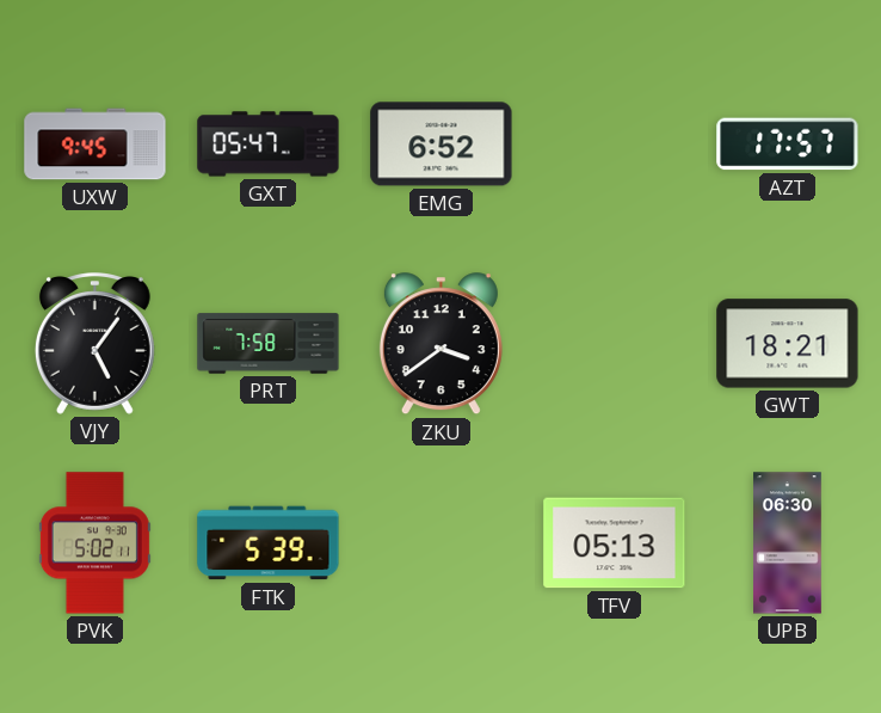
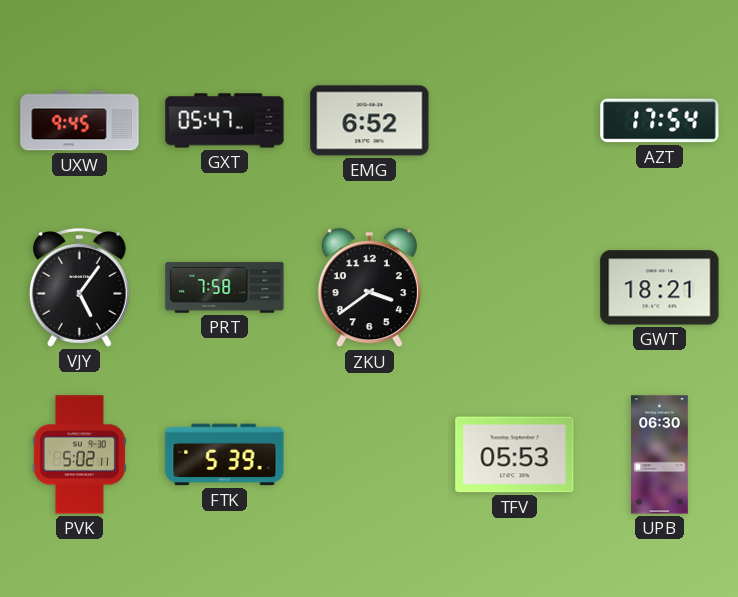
AZT: 17:57 -> 17:54 (660, 121)
TFV: 05:13 -> 05:53 (515, 455)
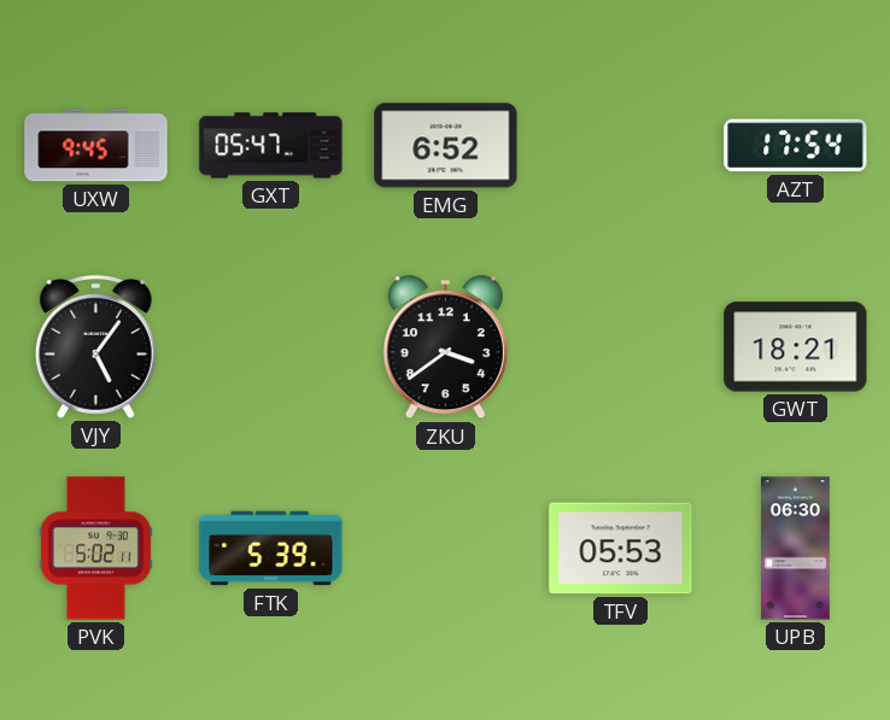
PRT: 7:58 -> none (225, 288)
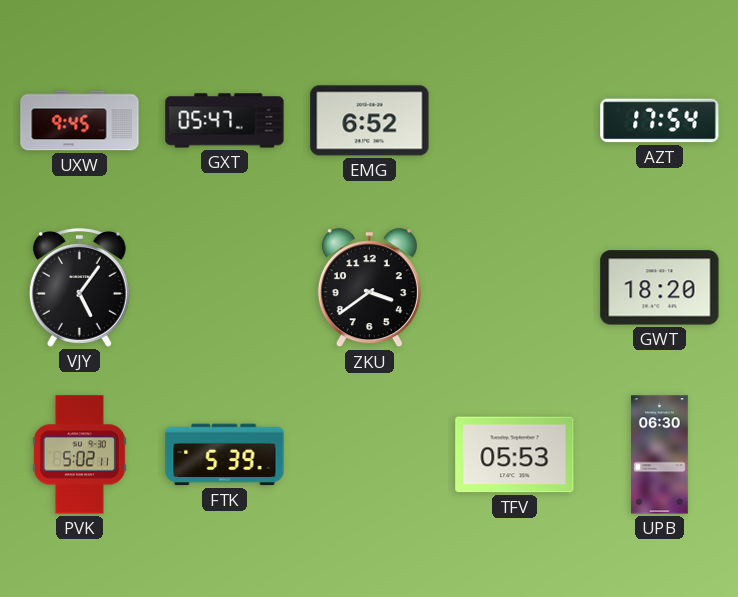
GWT: 18:21 -> 18:20 (660, 288)
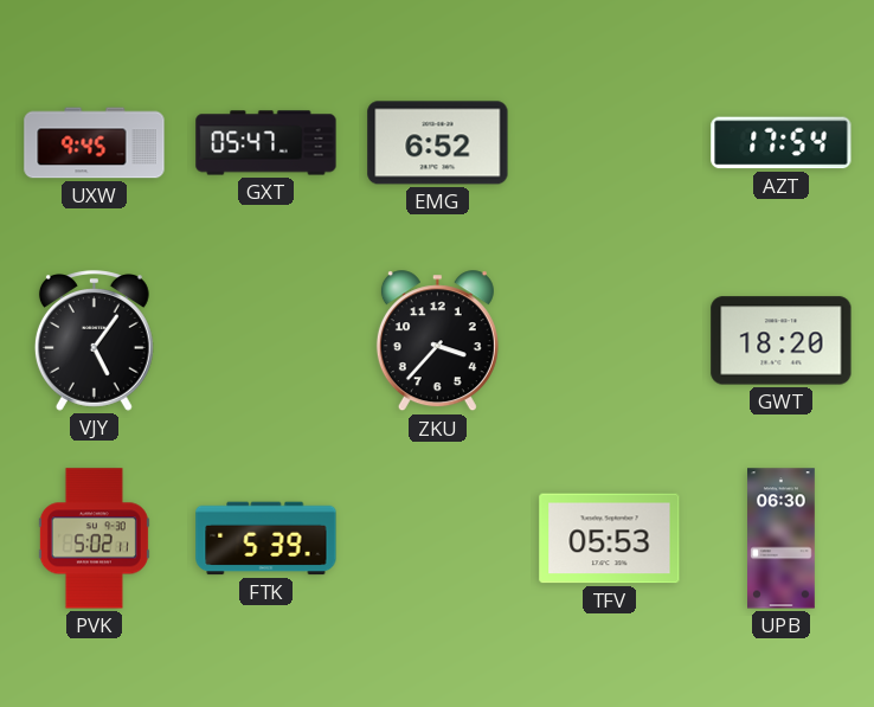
ZKU: 3:39 -> 3:37 (437, 341)
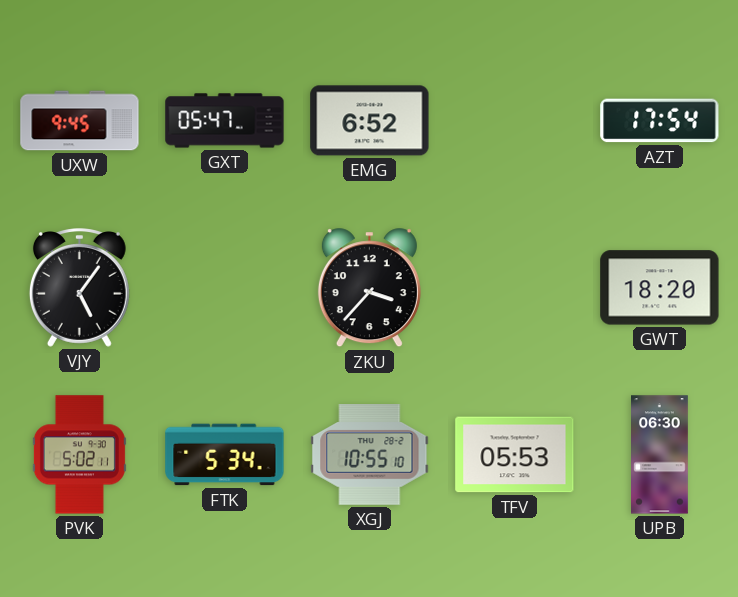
FTK: 5:39 -> 5:34 (225, 455)
XGJ: none -> 10:55 (370, 455)
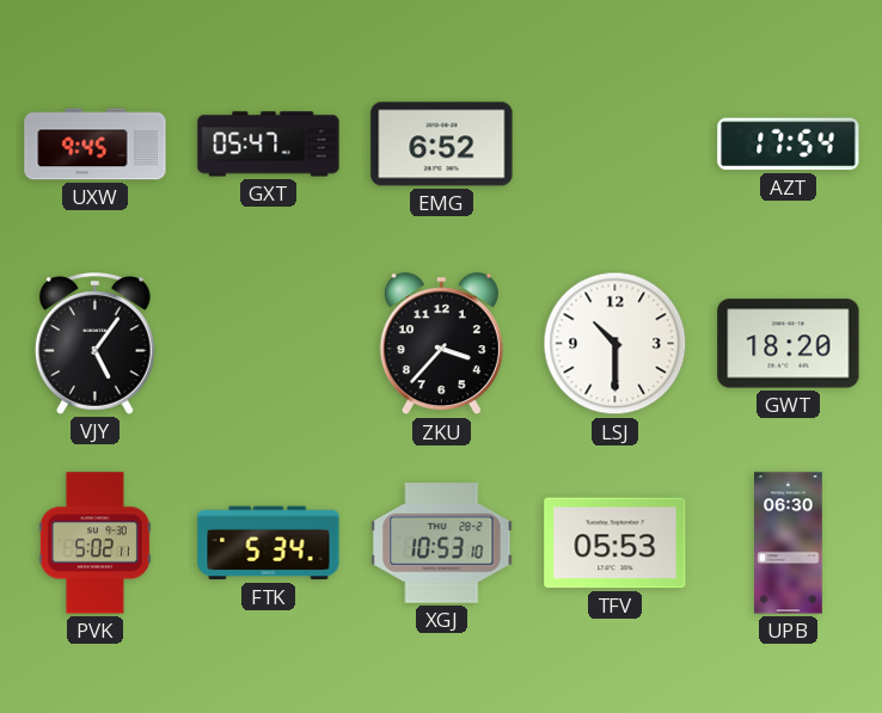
LSJ: none -> 10:30 (615, 344)
XGJ: 10:55 -> 10:53 (442, 543)
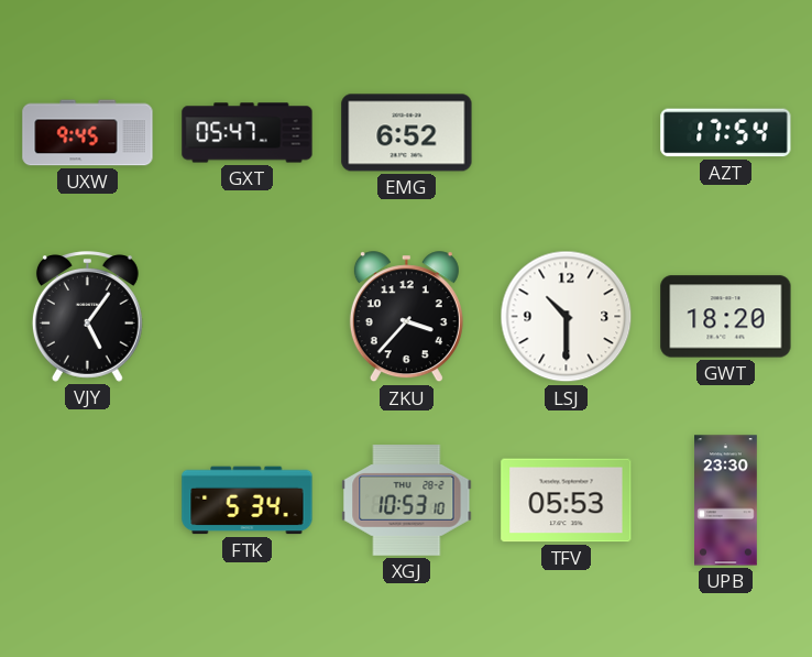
PVK: 5:02 -> none (94, 543)
UPB: 06:30 -> 23:30 (726, 501)
